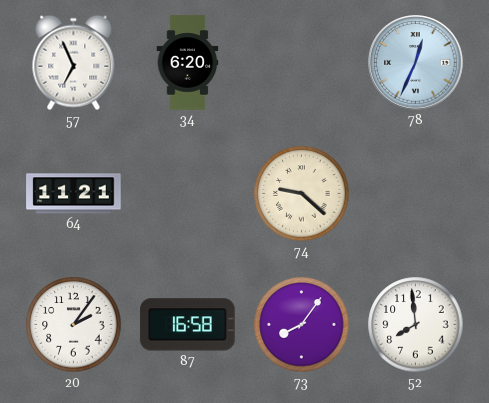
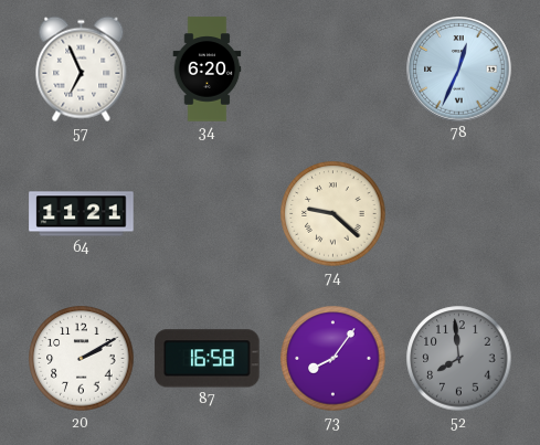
20: 2:06 -> 2:10 (82, 359)
52 dial: white -> grey (459, 359)
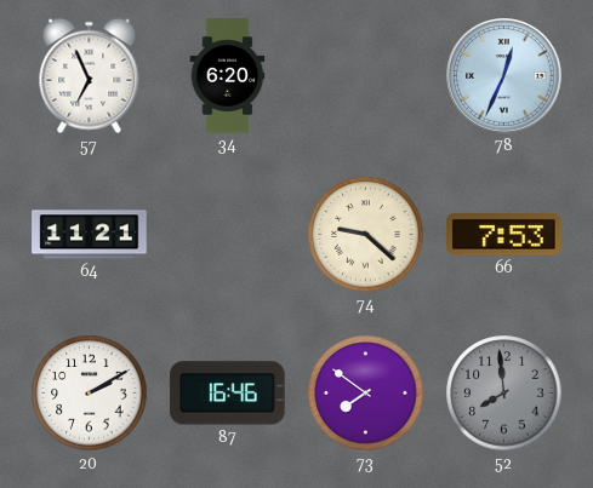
66: none -> 7:53 (504, 235)
87: 16:58 -> 16:46 (228, 394)
73: 8:06 -> 7:51 (366, 394)
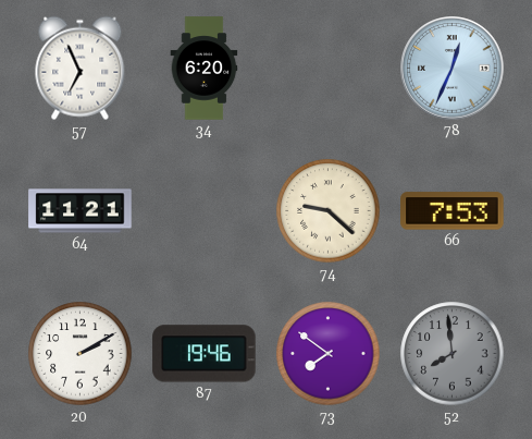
87: 16:46 -> 19:46 (205, 354)
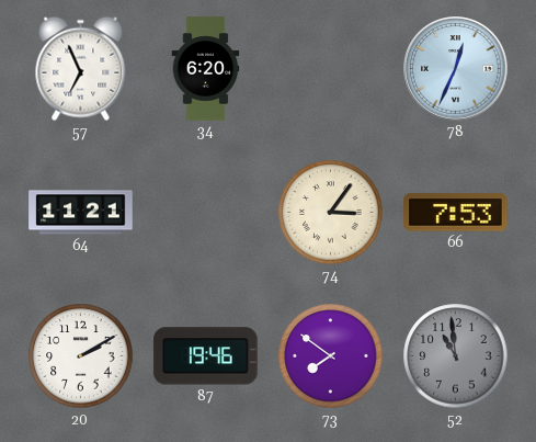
74: 9:22 -> 3:06 (331, 213)
52: 7:59 -> 10:59 (456, 356)
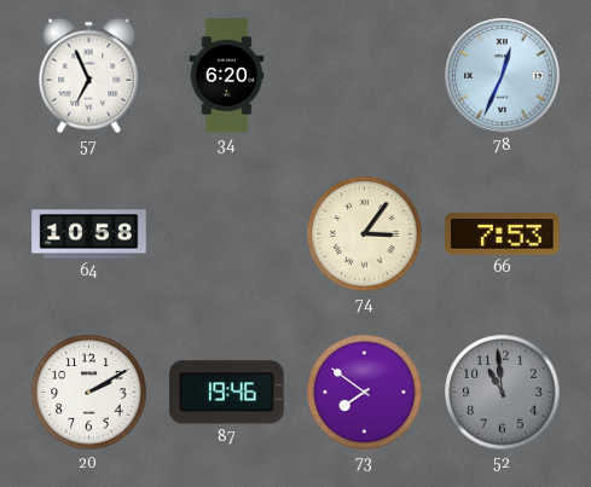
64: 11:21 -> 10:58 (89, 234)
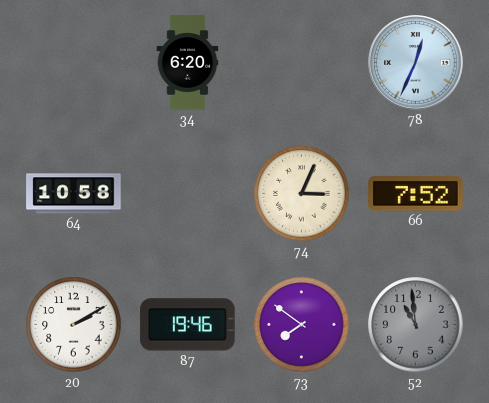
57: 6:56 -> none (89, 76)
74: 3:06 -> 3:04 (302, 194)
66: 7:53 -> 7:52 (416, 194)
